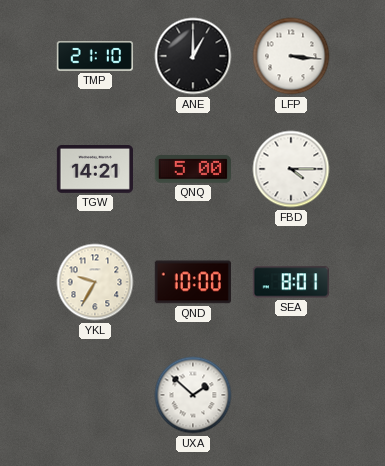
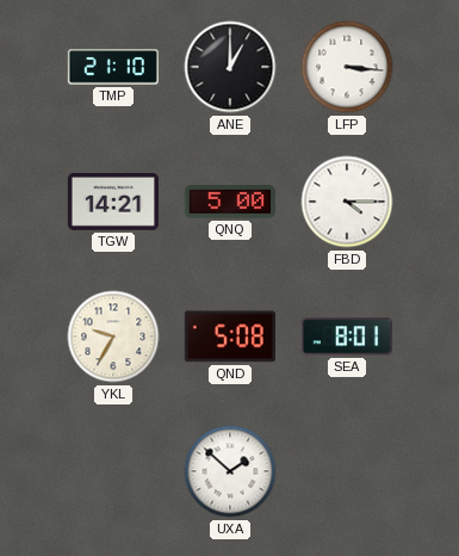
QND: 10:00 -> 5:08 (230, 336)
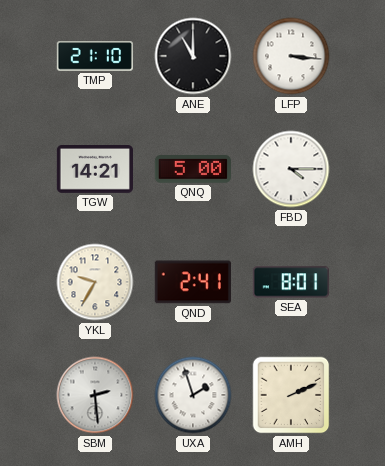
ANE: 1:00 -> 11:00 (193, 56)
QND: 5:08 -> 2:41 (193, 282)
SBM: none -> 2:29 (95, 395)
UXA: 1:52 -> 1:57 (193, 395)
AMH: none -> 2:11 (291, 395)
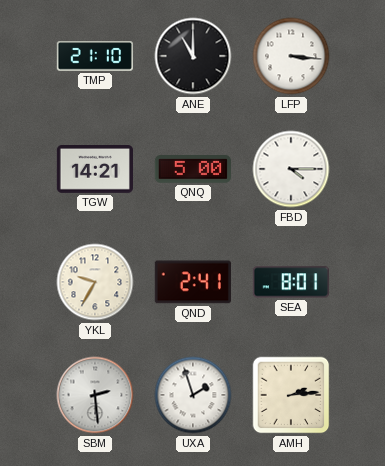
AMH: 2:11 -> 2:14 (291, 395)
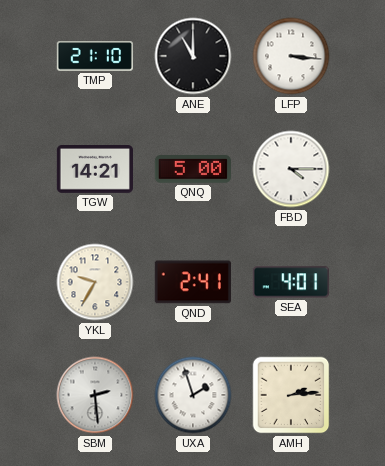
SEA: 8:01 -> 4:01 (291, 282)
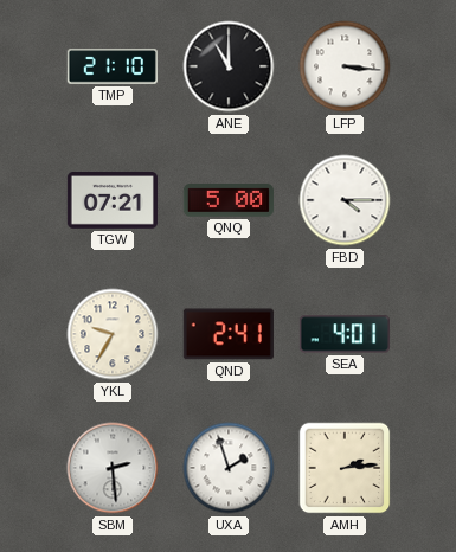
TGW: 14:21 -> 07:21 (111, 201)
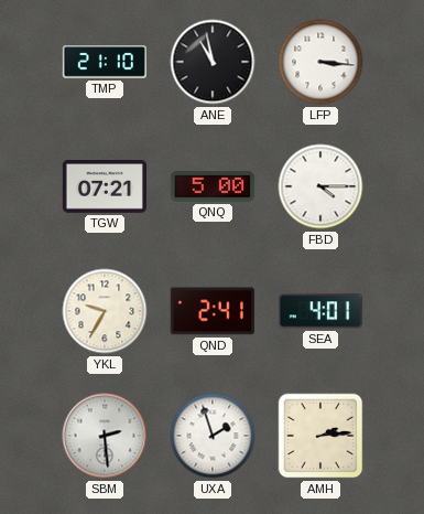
ANE: 11:00 -> 10:58 (213, 62)
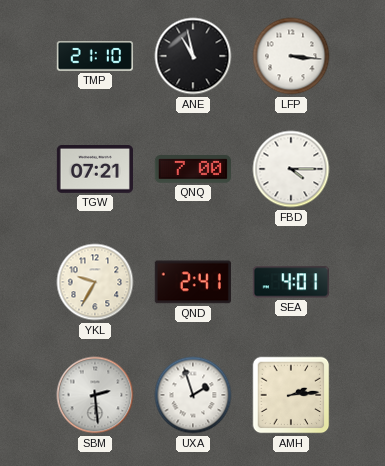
QNQ: 5:00 -> 7:00 (193, 169)
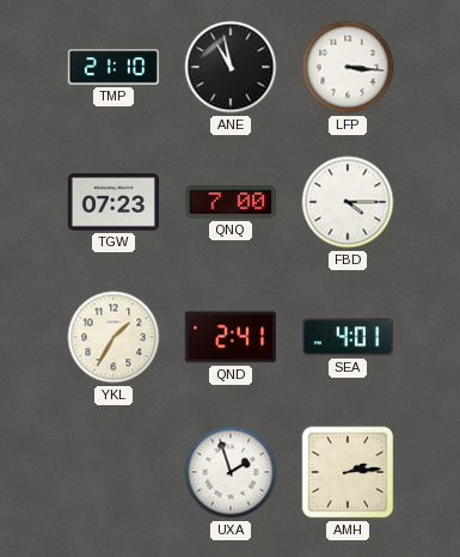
TGW: 07:21 -> 07:23 (112, 203)
YKL: 9:35 -> 1:35 (114, 337)
SBM: 2:29 -> none (95, 395)
